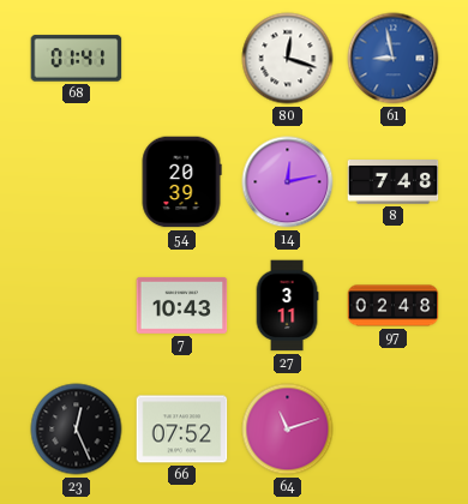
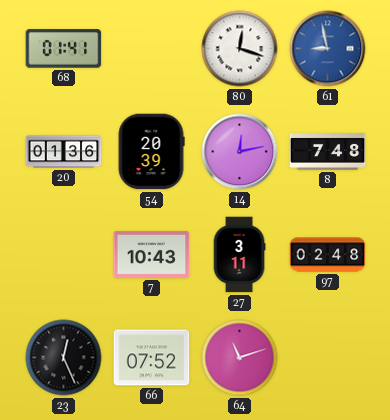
20: none -> 01:36 (64, 152)
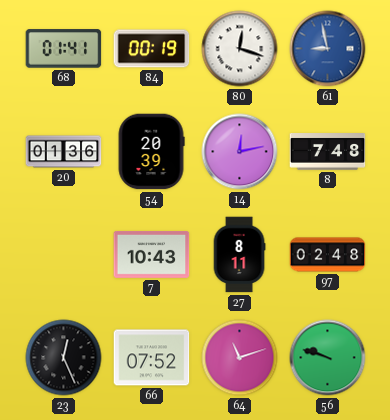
84: none -> 00:19 (152, 49)
27: 3:11 -> 8:11 (239, 255)
56: none -> 9:48 (328, 358)
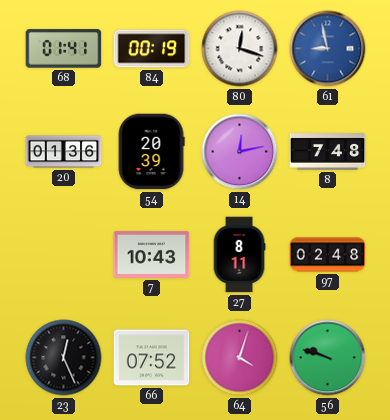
64: 11:12 -> 4:03 (240, 358)
